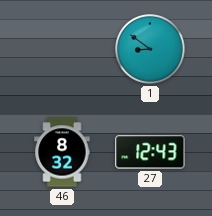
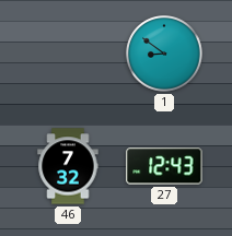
46: 8:32 -> 7:32 (68, 166)
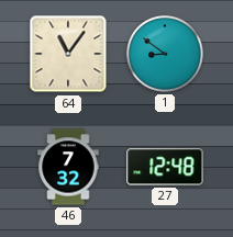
64: none -> 11:06 (68, 54)
27: 12:43 -> 12:48 (165, 167)
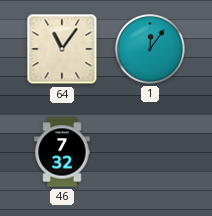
1: 8:51 -> 12:06 (150, 49)
27: 12:48 -> none (165, 167)
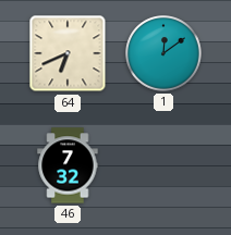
64: 11:06 -> 6:41 (68, 53)
1: 12:06 -> 12:09 (163, 53)
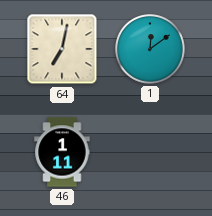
64: 6:41 -> 7:02 (62, 49)
46: 7:32 -> 1:11 (62, 152)
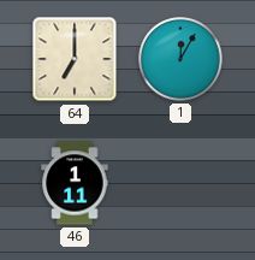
64: 7:02 -> 7:00 (75, 59)
1: 12:09 -> 12:05 (180, 59)
